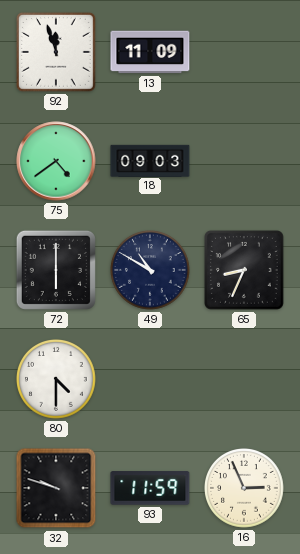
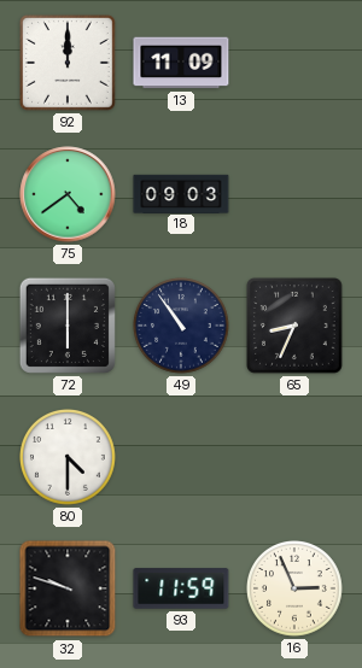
92: 11:57 -> 12:00 (68, 63)
49: 10:50 -> 10:54 (182, 327)
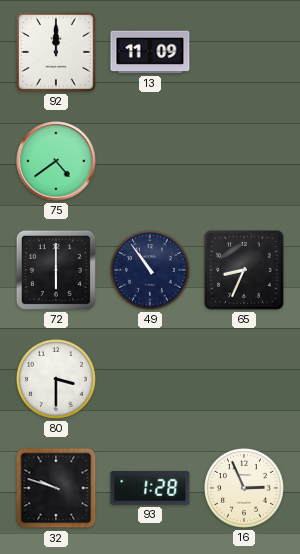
18: 09:03 -> none (181, 193)
80: 4:30 -> 3:30 (57, 380)
93: 11:59 -> 1:28 (150, 488)
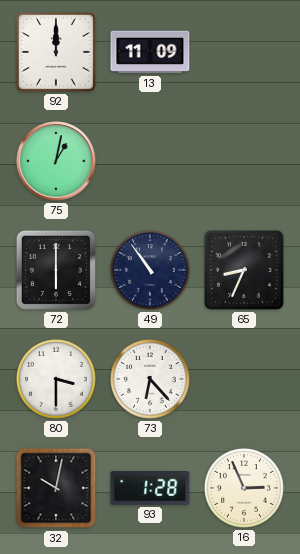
75: 4:39 -> 1:02 (56, 161)
73: none -> 6:23 (151, 380)
32: 9:48 -> 10:02 (56, 488)
